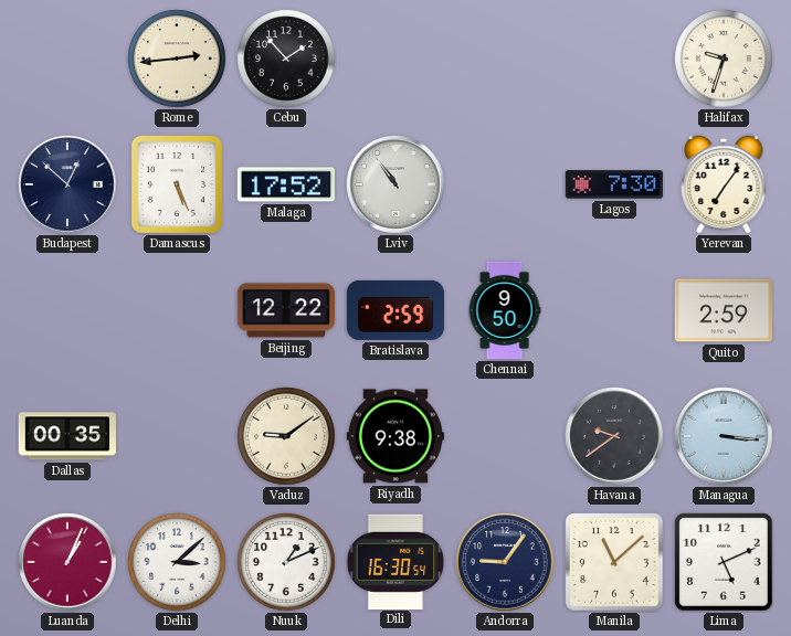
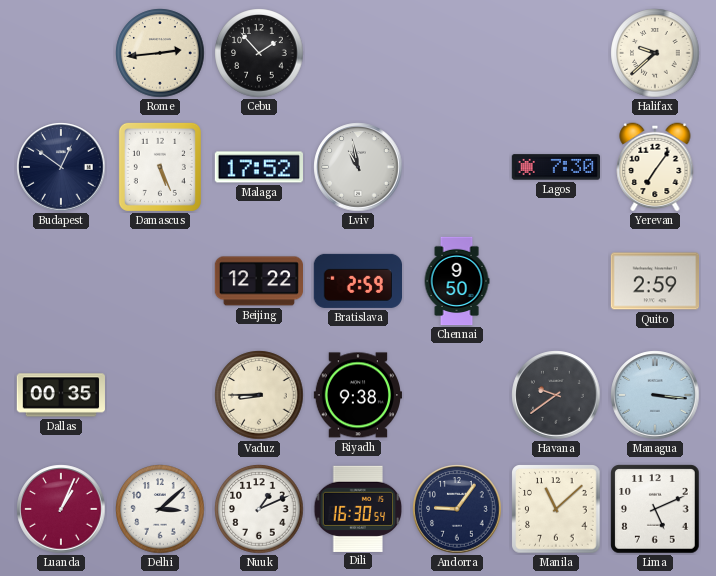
Halifax: 9:33 -> 9:38 (655, 53)
Budapest: 12:52 -> 12:51 (61, 167)
Lviv: 10:54 -> 10:58 (358, 167)
Vaduz: 9:09 -> 8:45 (259, 395)
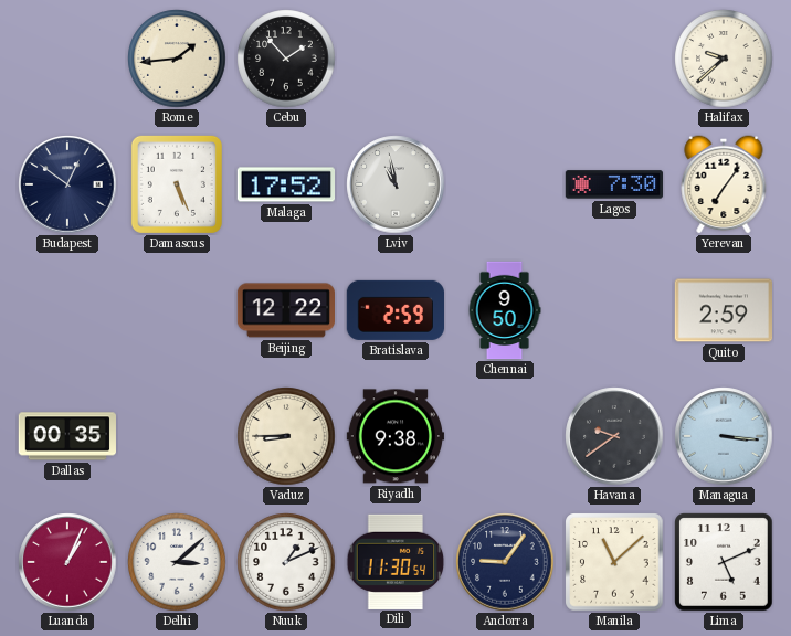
Rome: 2:44 -> 1:44 (177, 59)
Dili: 16:30 -> 11:30 (395, 561)
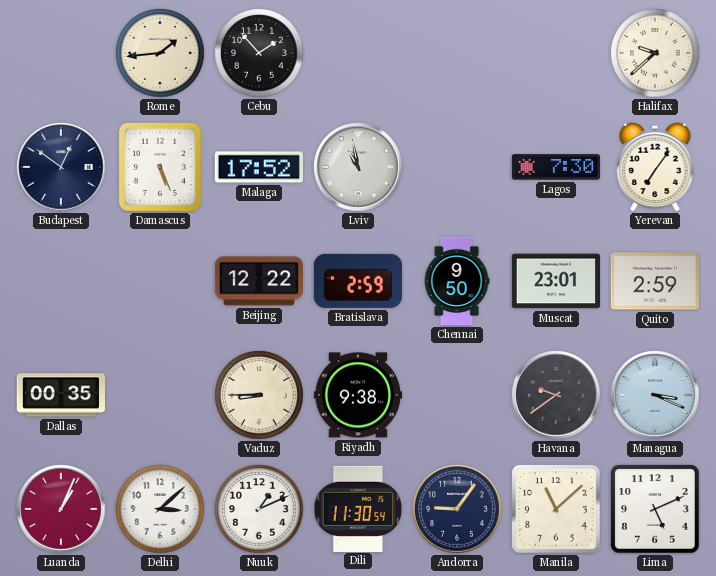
Muscat: none -> 23:01 (555, 281)
Managua: 3:16 -> 3:19 (655, 395)
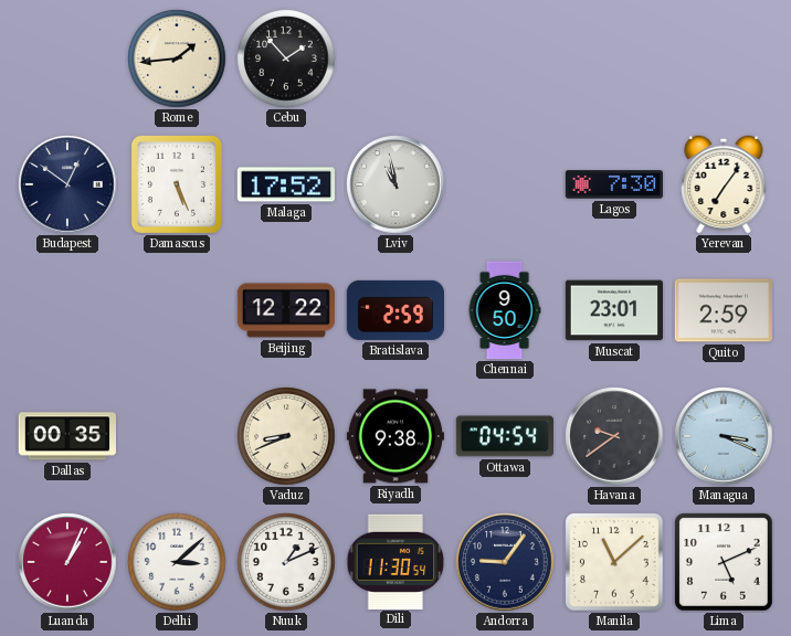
Halifax: 9:38 -> none (655, 53)
Vaduz: 8:45 -> 8:41 (286, 436)
Ottawa: none -> 04:54 (504, 436)
